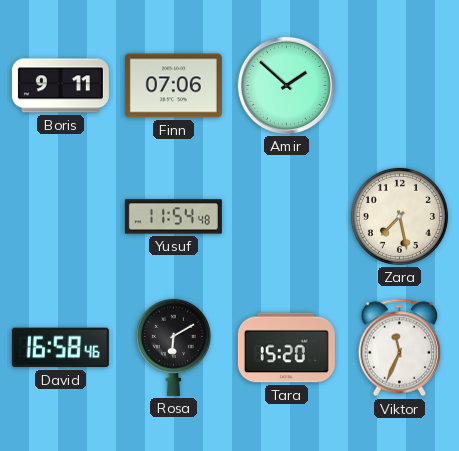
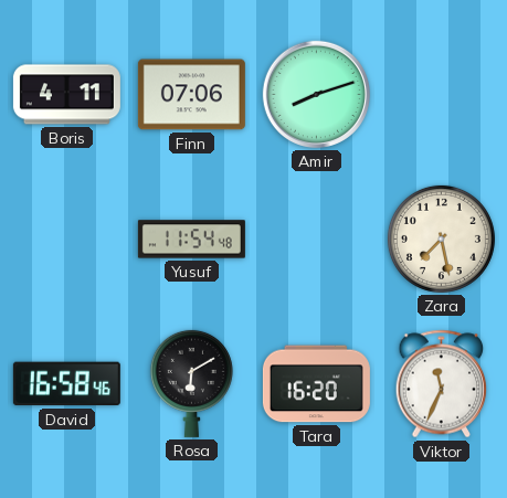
Boris: 9:11 -> 4:11 (66, 95)
Amir: 1:52 -> 8:12 (316, 94)
Tara: 15:20 -> 16:20 (316, 384)
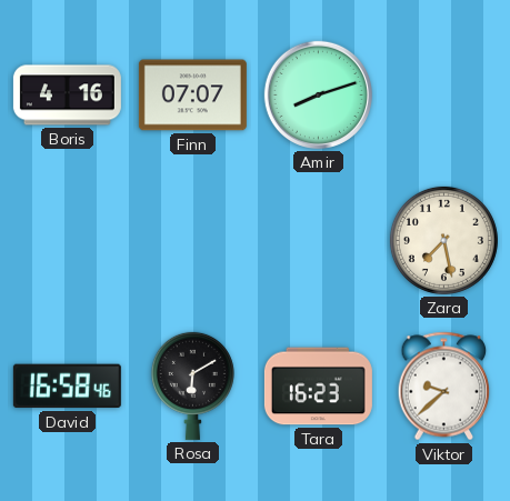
Boris: 4:11 -> 4:16 (67, 96)
Finn: 07:06 -> 07:07 (192, 96)
Yusuf: 11:54 -> none (191, 240)
Tara: 16:20 -> 16:23 (318, 387)
Viktor: 11:34 -> 9:38 (444, 387)
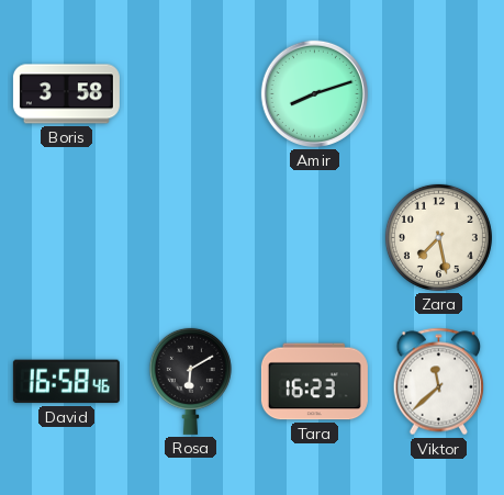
Boris: 4:16 -> 3:58 (66, 94)
Finn: 07:07 -> none (192, 96)
Viktor: 9:38 -> 11:38 (439, 382)
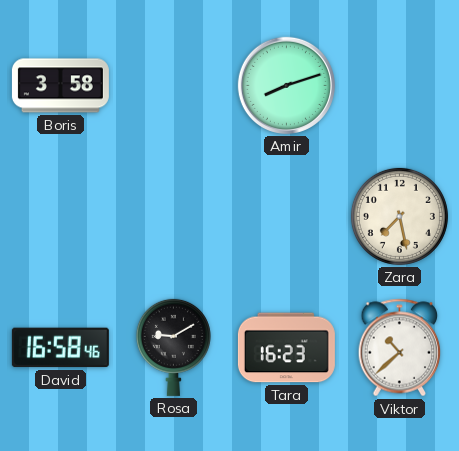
Rosa: 6:10 -> 9:10 (173, 347)
Viktor: 11:38 -> 10:38 (400, 348)
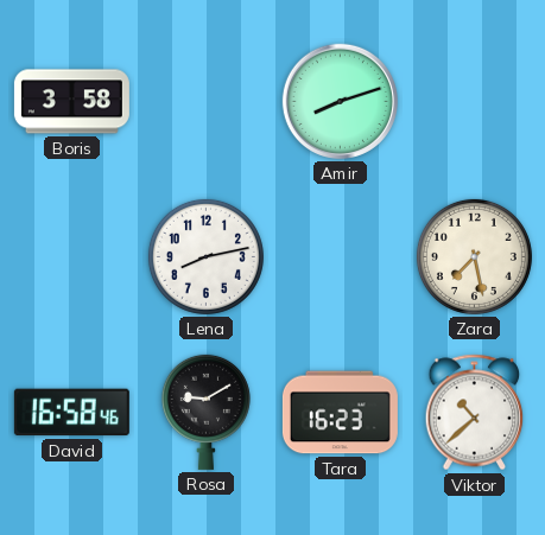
Lena: none -> 8:13 (205, 256)
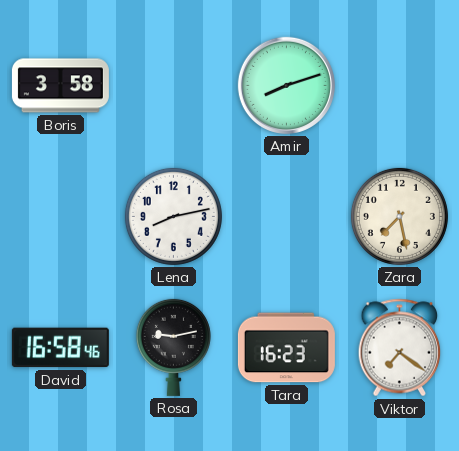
Rosa: 9:10 -> 9:13 (173, 347)
Viktor: 10:38 -> 7:21 (400, 348)
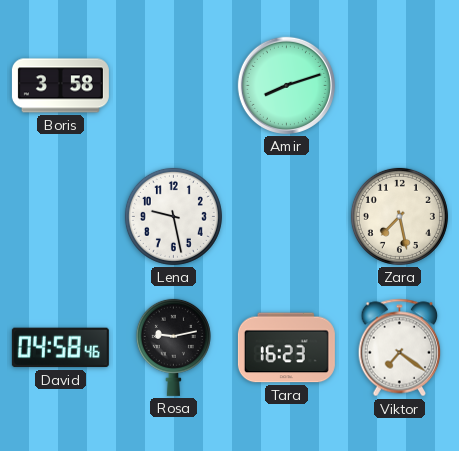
Lena: 8:13 -> 9:28 (173, 216)
David: 16:58 -> 04:58 (60, 348)
